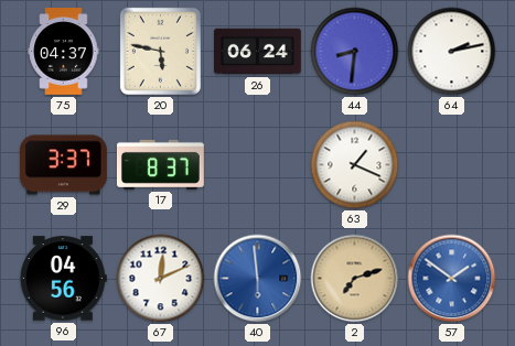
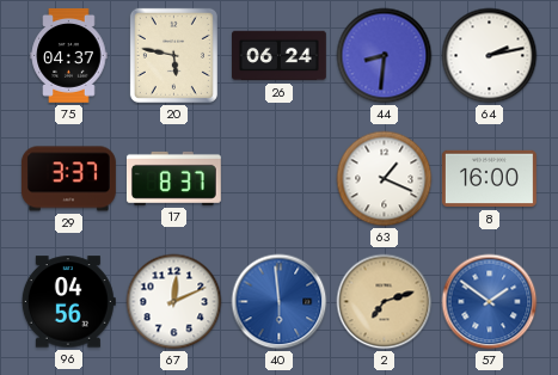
8: none -> 16:00 (489, 179)
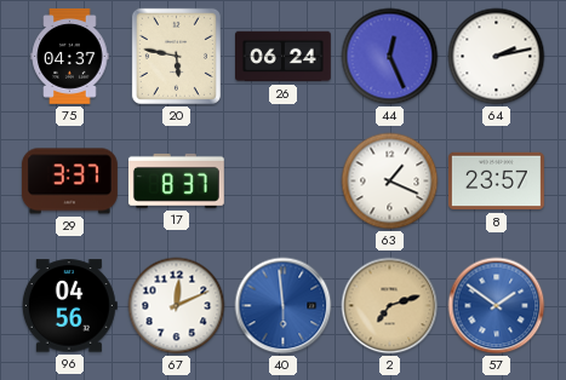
44: 8:31 -> 12:26 (390, 57)
8: 16:00 -> 23:57 (496, 182)
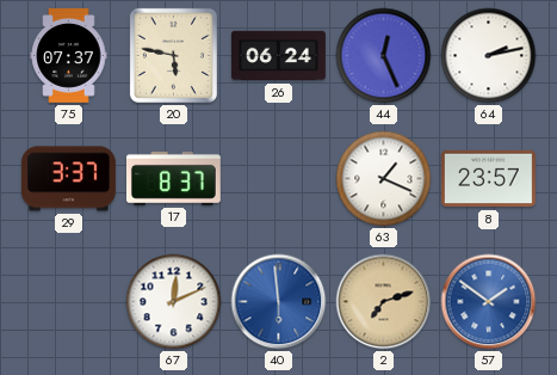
75: 04:37 -> 07:37 (69, 55)
96: 04:56 -> none (69, 306)
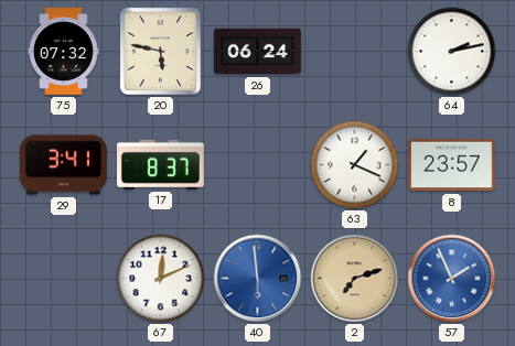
75: 07:37 -> 07:32 (64, 51)
44: 12:26 -> none (384, 56)
29: 3:37 -> 3:41 (63, 165)
57: 1:51 -> 1:56 (452, 279)
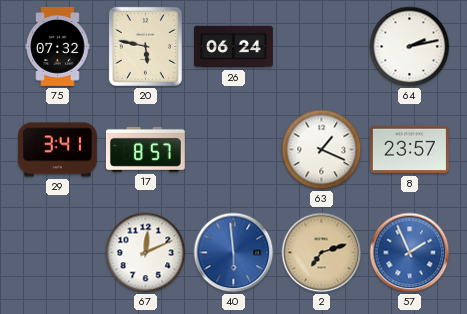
17: 8:37 -> 8:57 (145, 149)
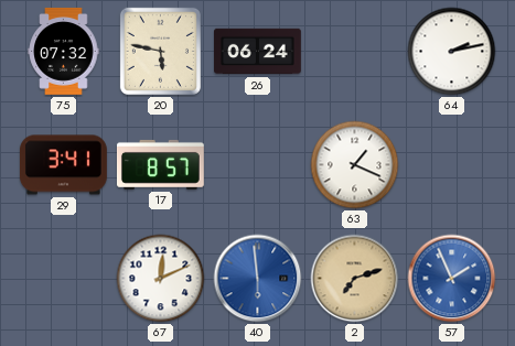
8: 23:57 -> none (409, 150)
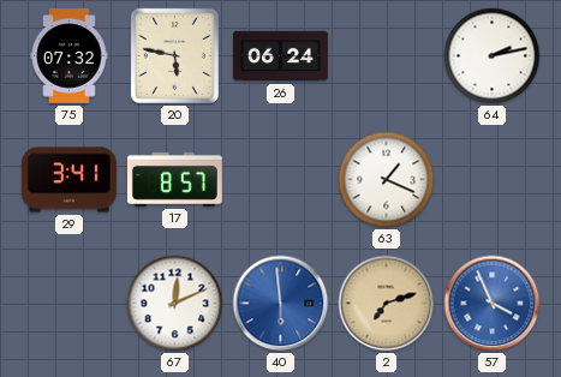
57: 1:56 -> 3:56 (493, 304)
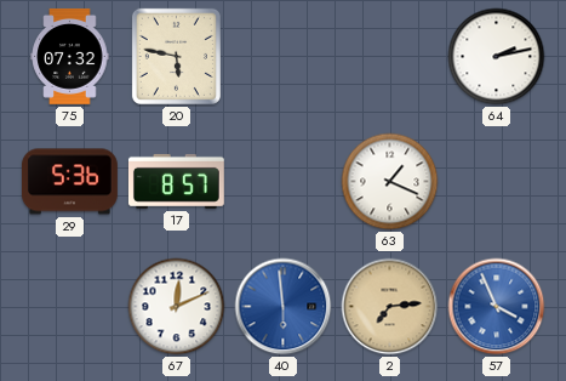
26: 06:24 -> none (281, 56)
29: 3:41 -> 5:36 (69, 182)
2: 7:12 -> 7:14 (390, 307)
